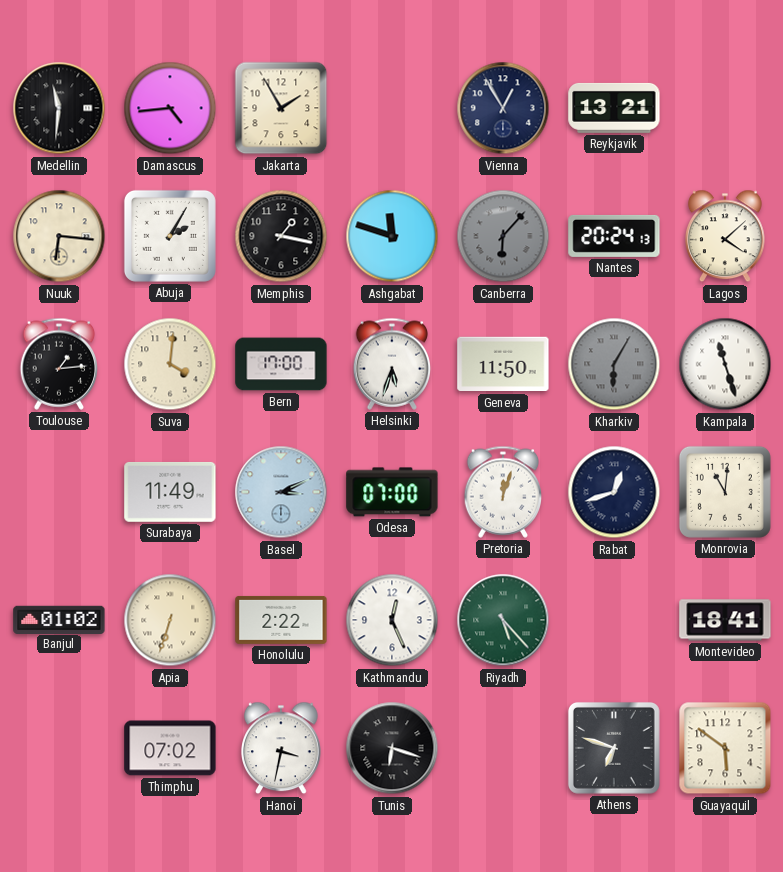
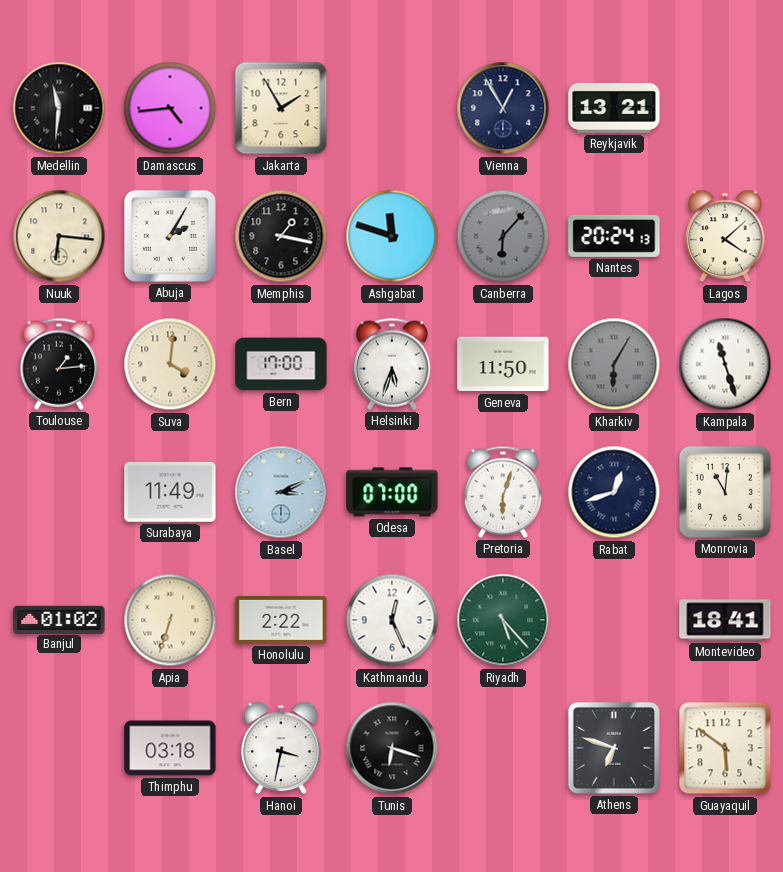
Pretoria: 12:03 -> 6:03 (503, 492)
Thimphu: 07:02 -> 03:18 (170, 748)
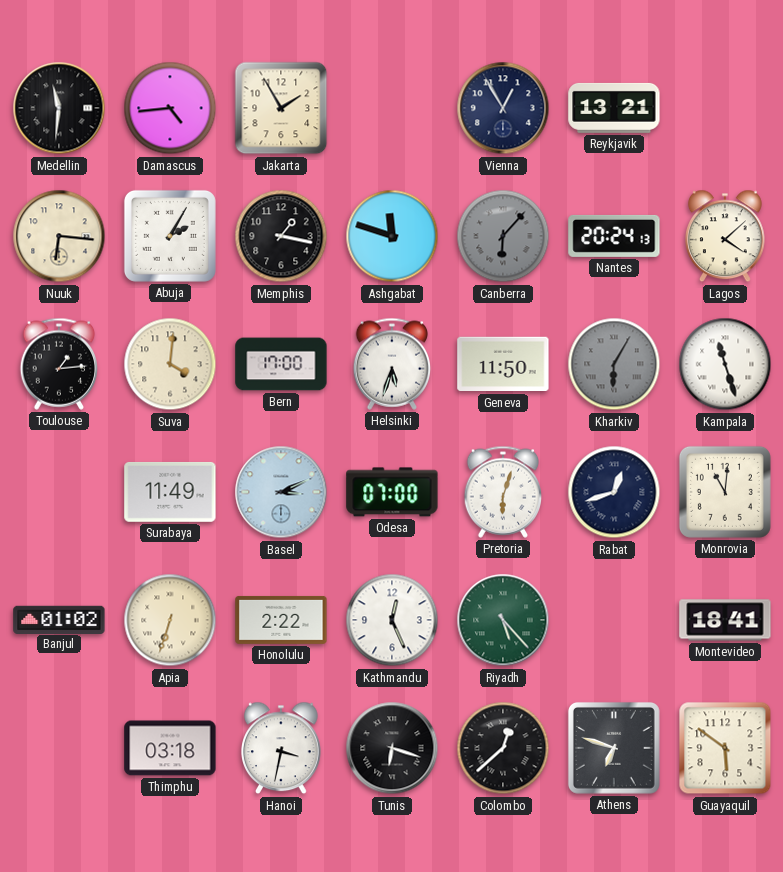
Colombo: none -> 12:38 (503, 748)
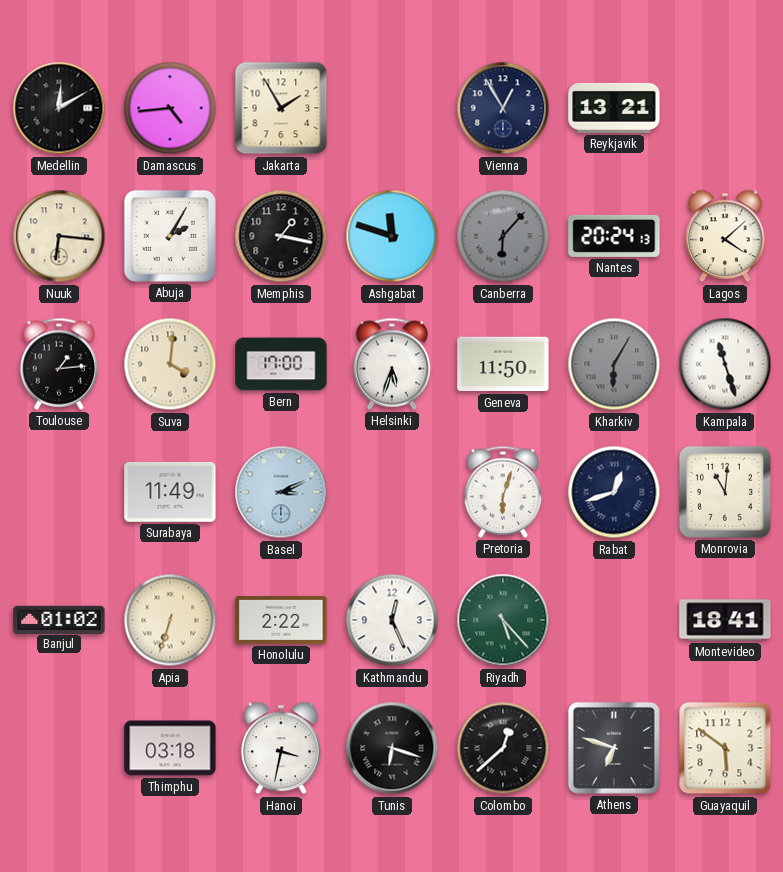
Medellin: 11:31 -> 12:10 (59, 108)
Odesa: 07:00 -> none (392, 492)
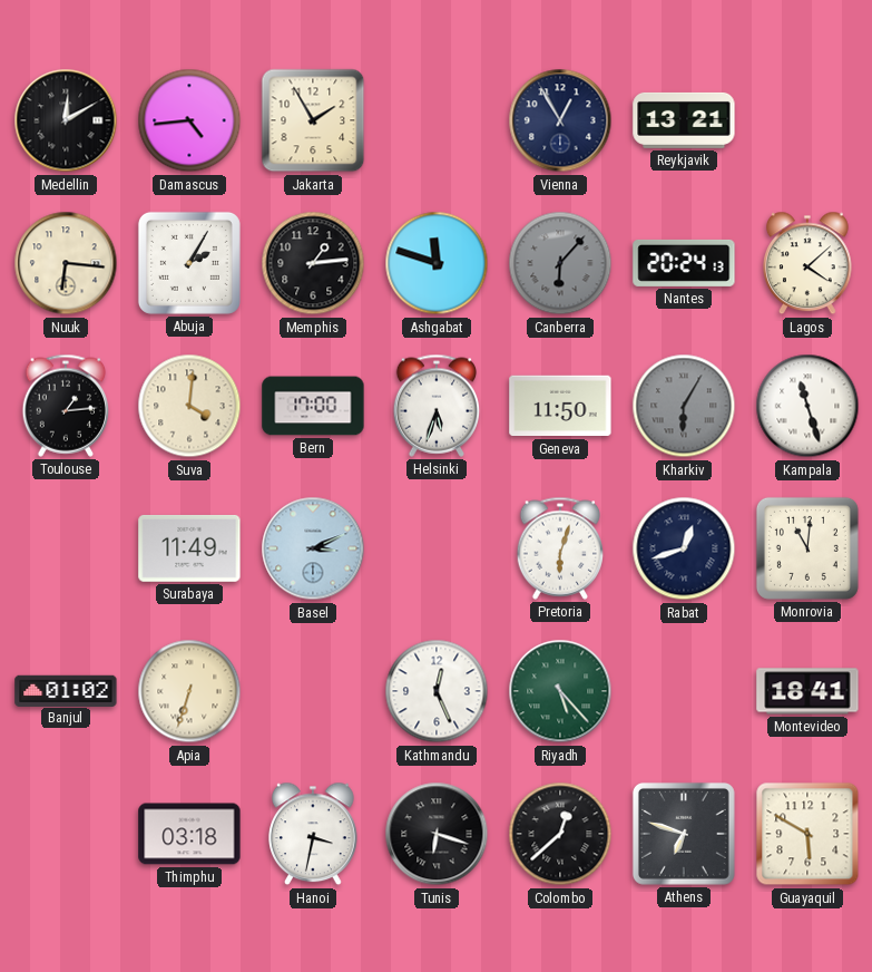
Memphis: 1:17 -> 1:14 (313, 263)
Honolulu: 2:22 -> none (281, 620)
Guayaquil: 5:51 -> 5:50 (807, 834)
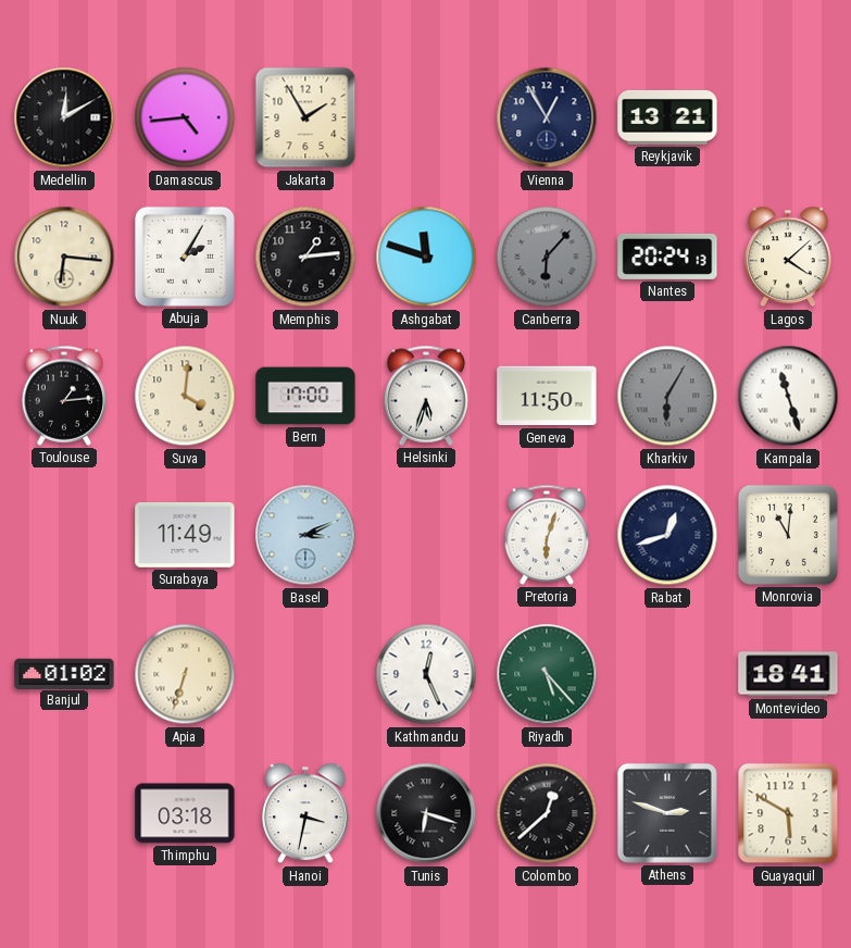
Athens: 6:48 -> 2:48 (667, 813)
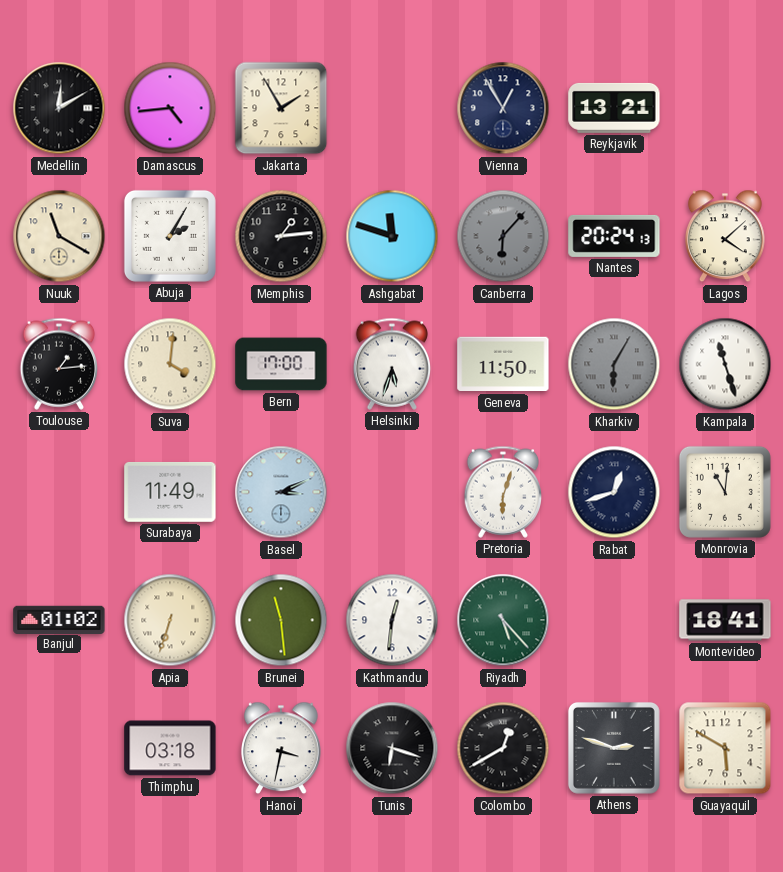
Nuuk: 6:16 -> 11:20 (59, 236)
Brunei: none -> 11:29 (281, 620)
Kathmandu: 12:26 -> 12:31 (392, 620)
Colombo: 12:38 -> 12:40 (503, 748)
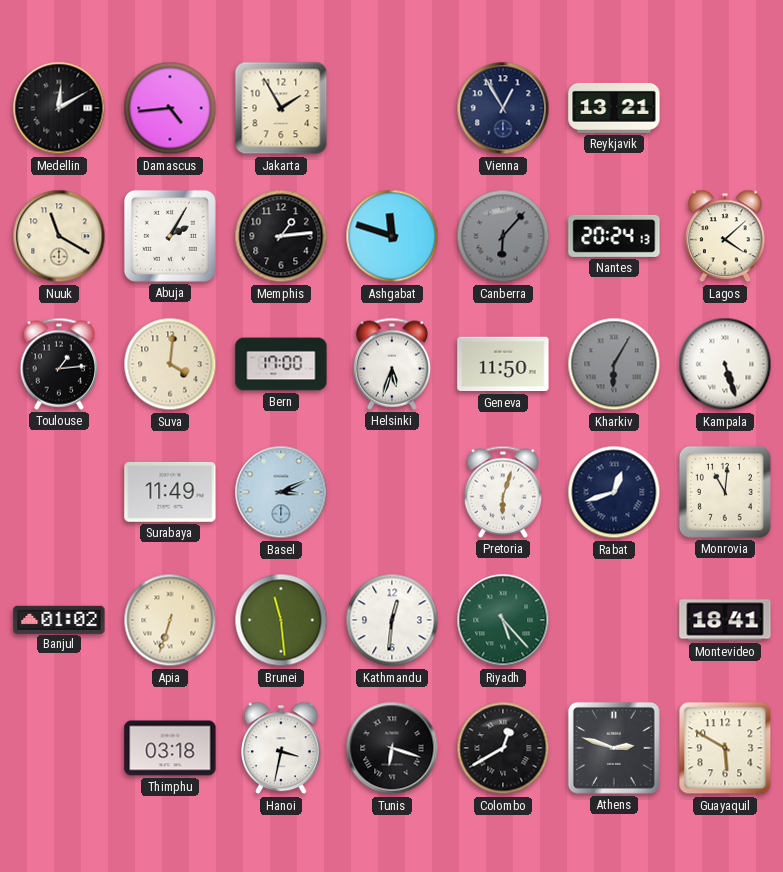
Kampala: 11:27 -> 5:27 (725, 364)
